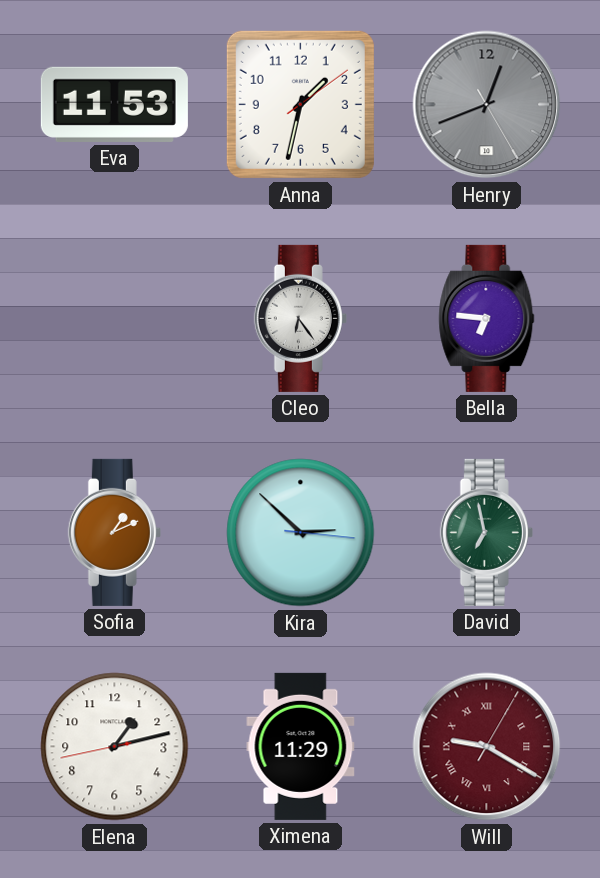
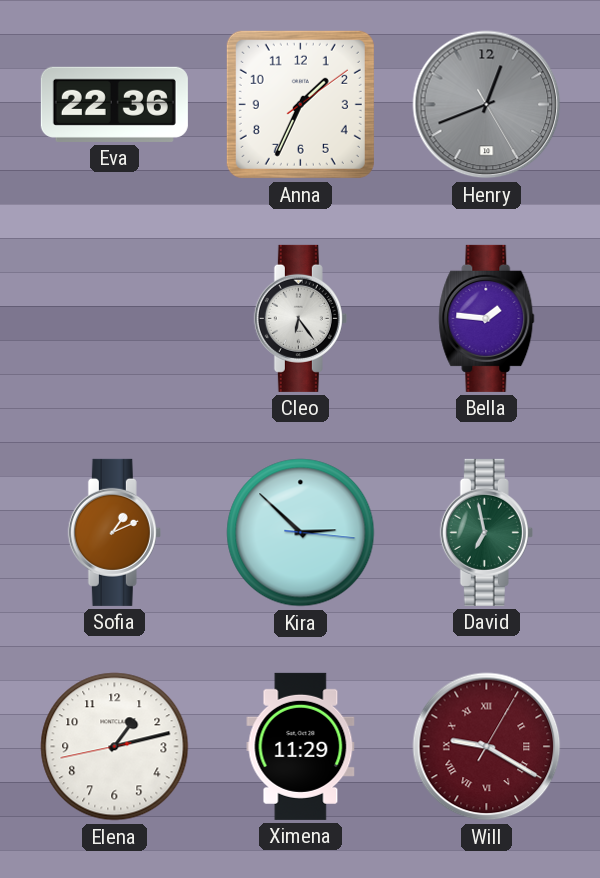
Eva: 11:53 -> 22:36 (114, 104)
Anna: 1:32 -> 1:34 (300, 104)
Bella: 6:46 -> 1:46 (487, 318)
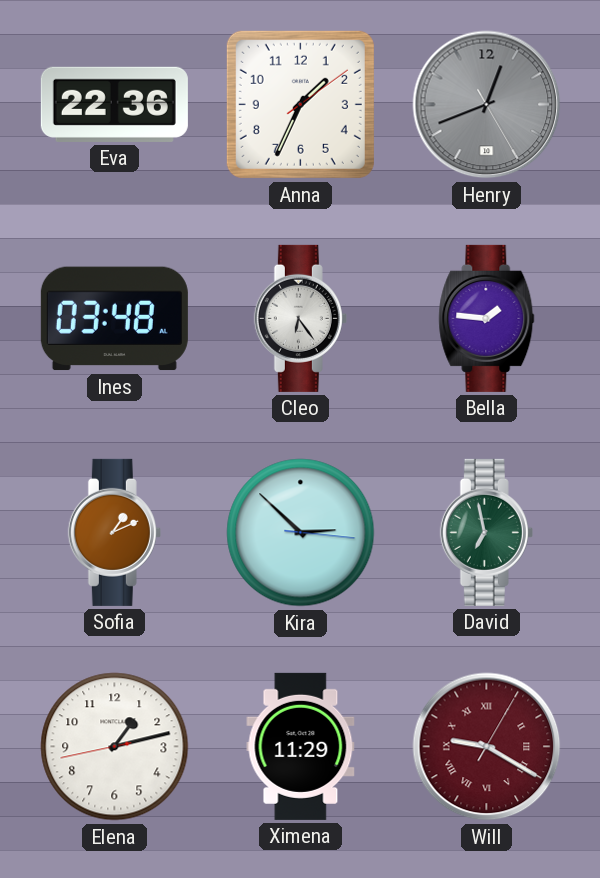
Ines: none -> 03:48 (114, 319)
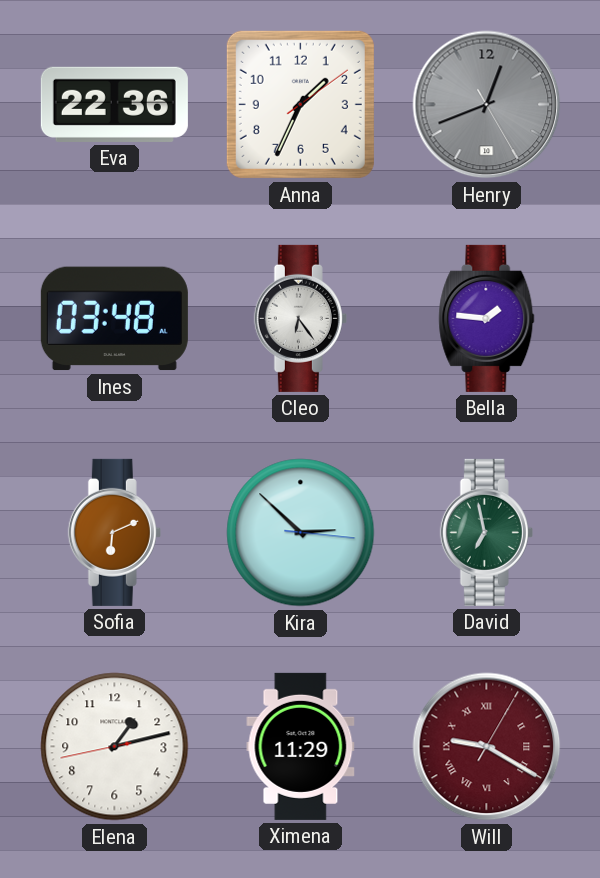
Sofia: 1:11 -> 6:11 (114, 532)
